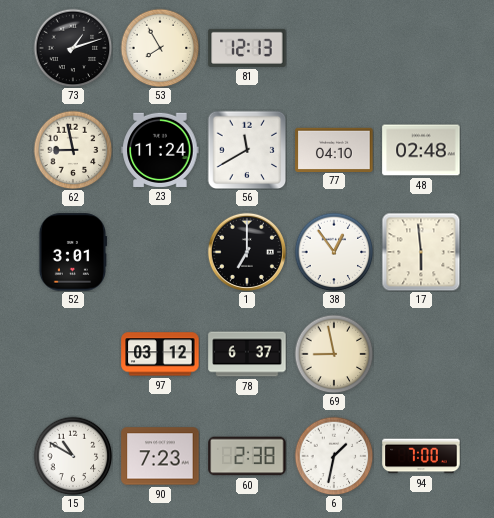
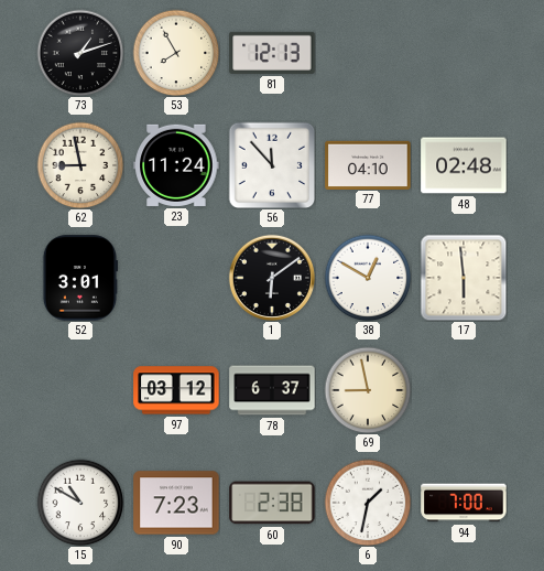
56: 11:40 -> 11:53 (272, 165)
1: 7:00 -> 6:09 (271, 277)
38: 12:54 -> 12:50 (368, 278)
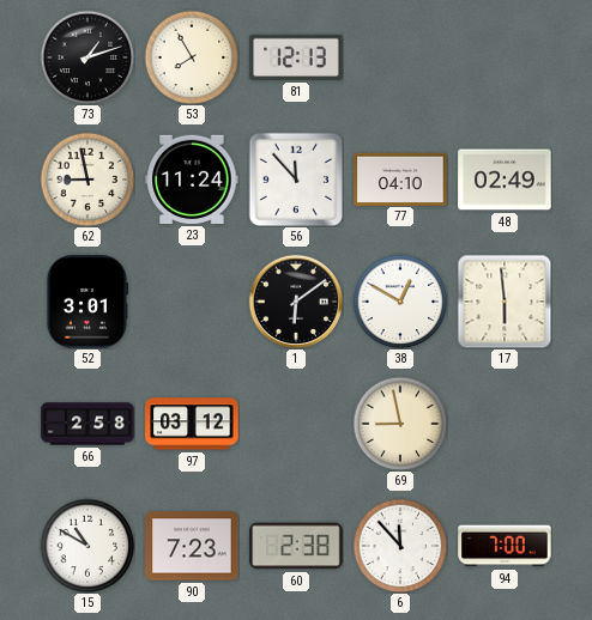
48: 02:48 -> 02:49 (505, 180)
66: none -> 2:58 (87, 424)
78: 6:37 -> none (272, 390)
6: 1:32 -> 11:53 (400, 546)
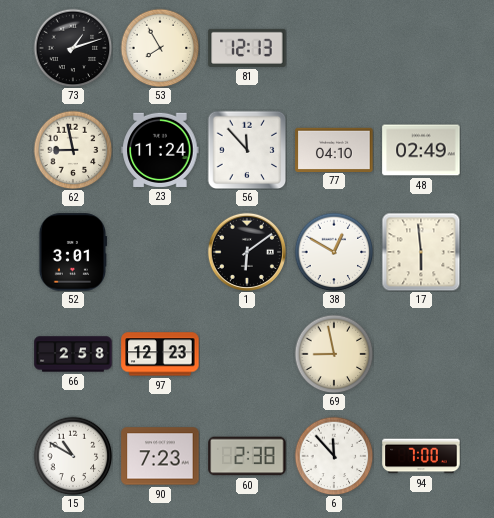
97: 03:12 -> 12:23 (160, 354)
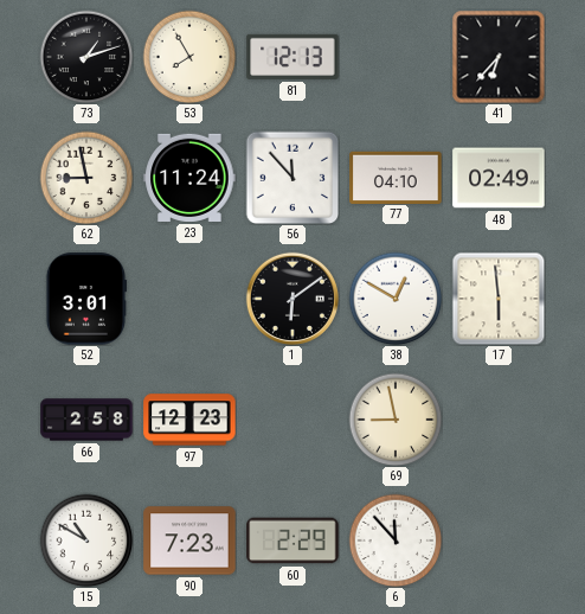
41: none -> 6:37 (499, 57)
60: 2:38 -> 2:29 (292, 541)
94: 7:00 -> none (421, 456)
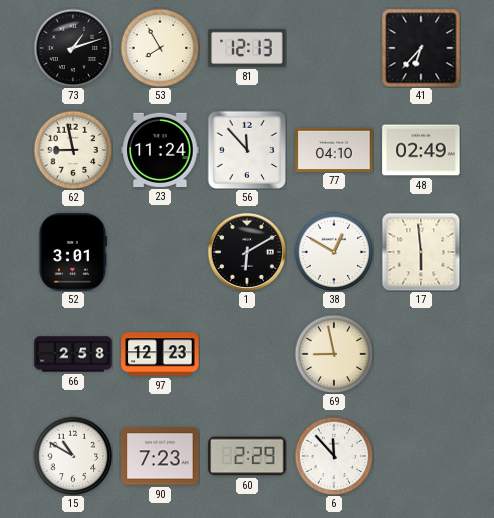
1: 6:09 -> 6:10 (246, 251)
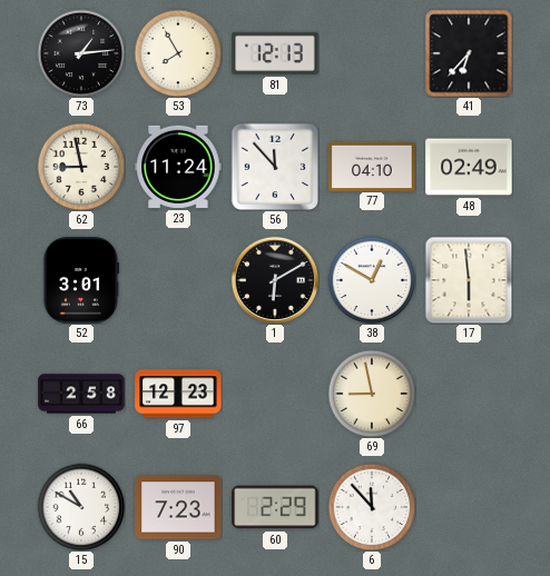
73: 1:12 -> 1:14 (81, 53)
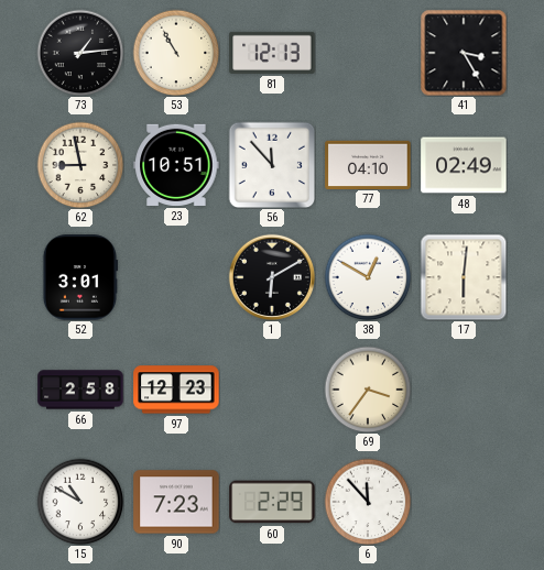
53: 7:55 -> 10:55 (176, 53)
41: 6:37 -> 3:25 (464, 53)
23: 11:24 -> 10:51 (176, 165)
17: 5:59 -> 6:01 (464, 277)
69: 8:58 -> 3:36 (368, 390)
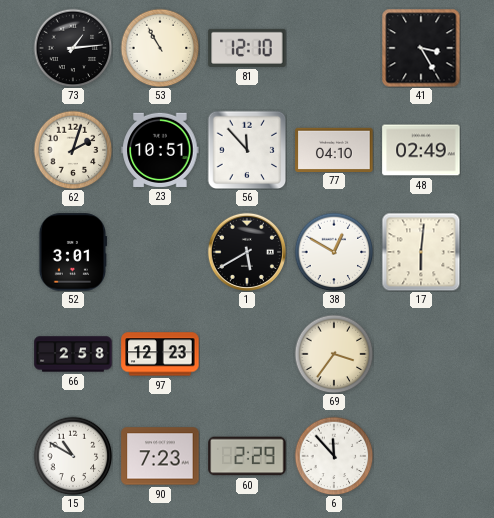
81: 12:13 -> 12:10 (247, 48)
62: 8:58 -> 2:03 (73, 150)
1: 6:10 -> 5:40 (246, 251)
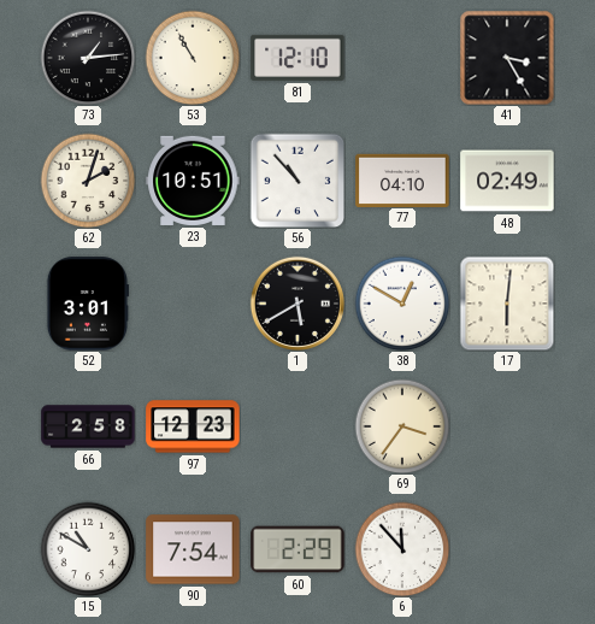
56: 11:53 -> 10:53 (297, 181)
90: 7:23 -> 7:54 (193, 549)
